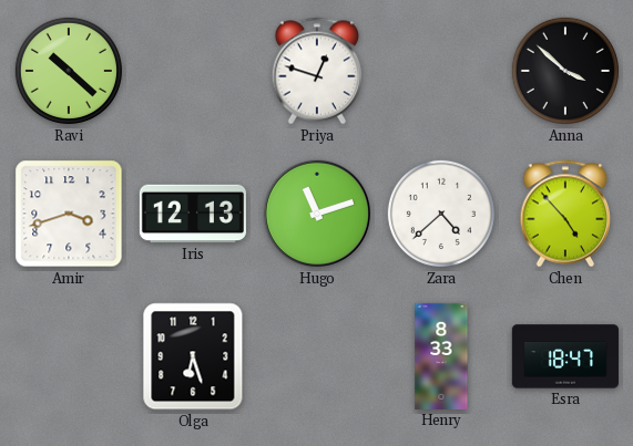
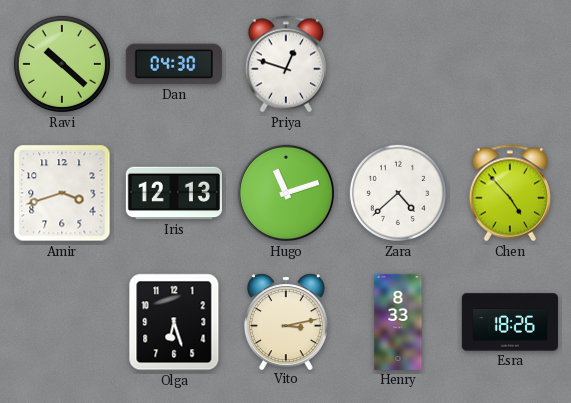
Dan: none -> 04:30 (174, 64)
Anna: 3:52 -> none (565, 71)
Vito: none -> 3:13 (286, 321)
Esra: 18:47 -> 18:26 (510, 322)
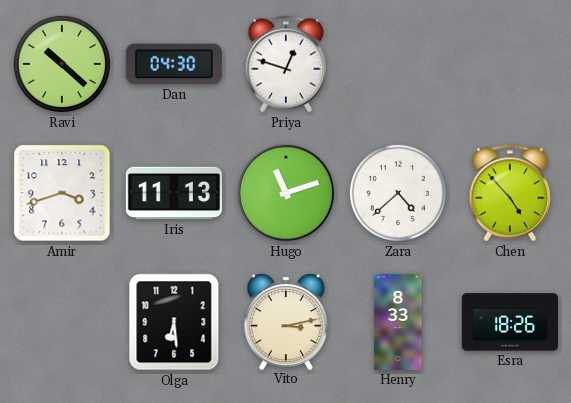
Iris: 12:13 -> 11:13 (174, 193)
Olga: 6:27 -> 6:29 (174, 322)
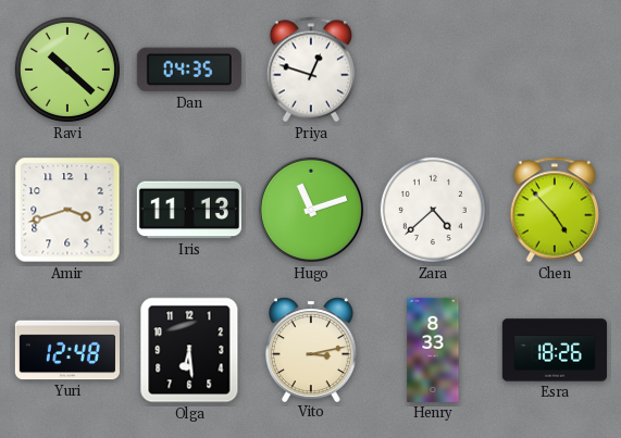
Dan: 04:30 -> 04:35 (189, 70)
Yuri: none -> 12:48 (67, 350)
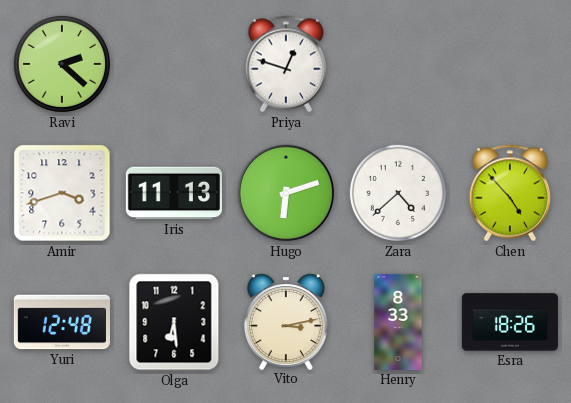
Ravi: 10:22 -> 2:22 (62, 64)
Dan: 04:35 -> none (189, 70)
Hugo: 11:12 -> 6:12 (286, 193)
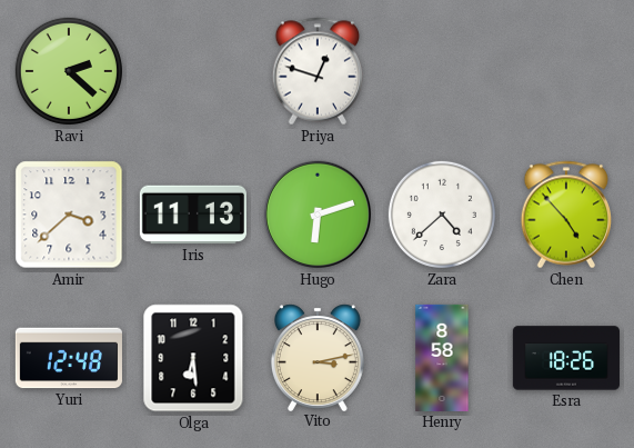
Amir: 3:42 -> 3:38 (69, 215)
Henry: 8:33 -> 8:58 (442, 358)
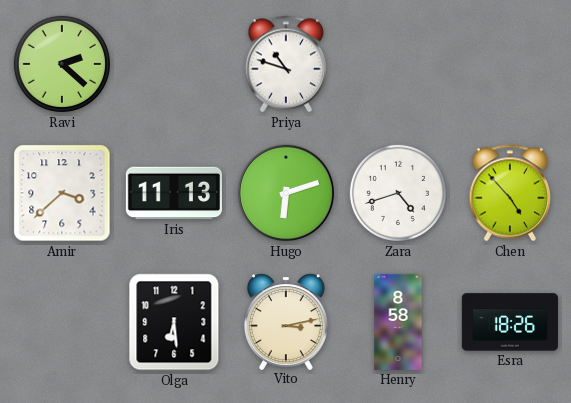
Priya: 12:48 -> 10:48 (286, 64)
Zara: 4:38 -> 4:42 (398, 193)
Yuri: 12:48 -> none (69, 358)
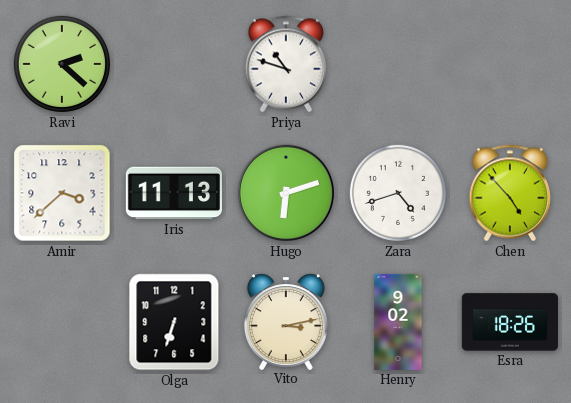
Olga: 6:29 -> 6:33 (174, 322)
Henry: 8:58 -> 9:02 (398, 322)
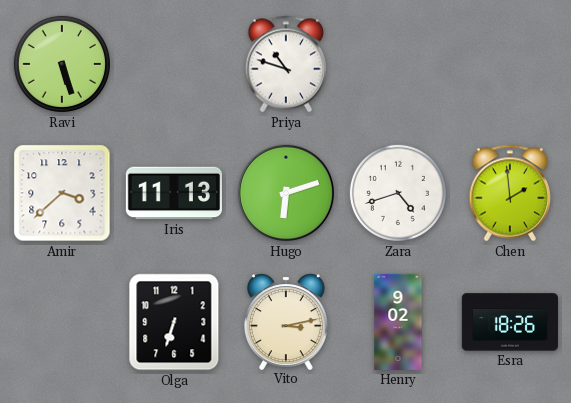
Ravi: 2:22 -> 5:27 (62, 64)
Chen: 4:53 -> 1:59 (510, 193)
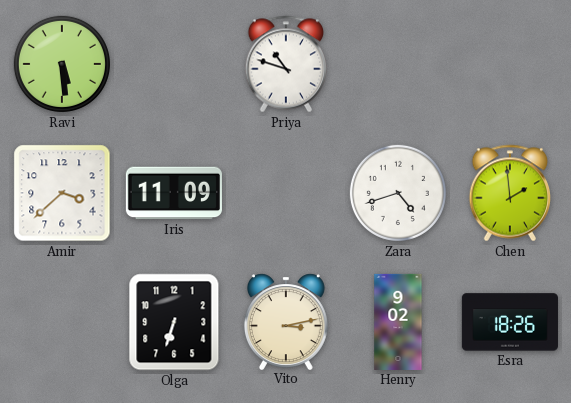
Ravi: 5:27 -> 5:29 (62, 64)
Iris: 11:13 -> 11:09 (174, 193)
Hugo: 6:12 -> none (286, 193)
